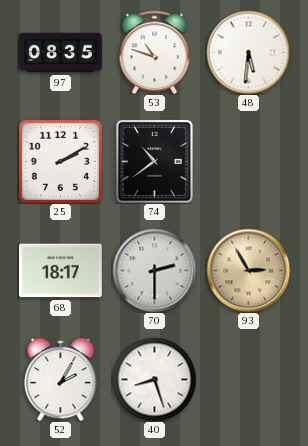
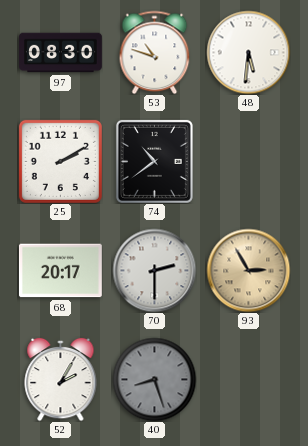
97: 08:35 -> 08:30 (61, 53)
68: 18:17 -> 20:17 (60, 271)
40 dial: white -> grey (154, 379)
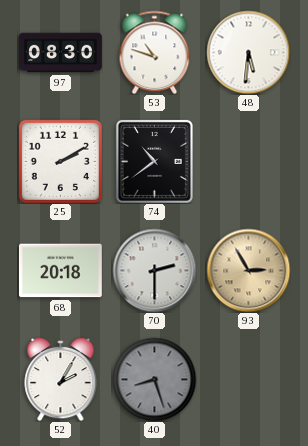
68: 20:17 -> 20:18 (60, 271)
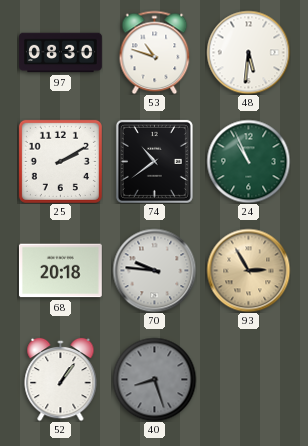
24: none -> 10:56 (248, 161)
70: 2:30 -> 9:46 (154, 270)
52: 2:05 -> 1:06 (61, 379)
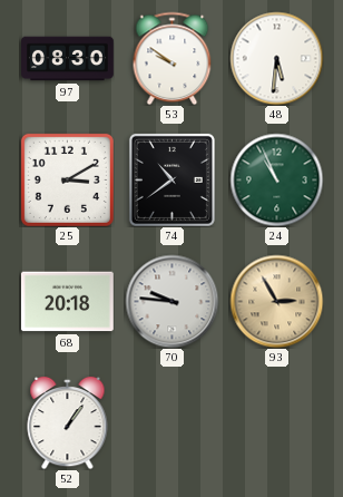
53: 10:48 -> 9:51 (173, 58)
25: 2:10 -> 3:10 (67, 179)
40: 8:27 -> none (154, 379)
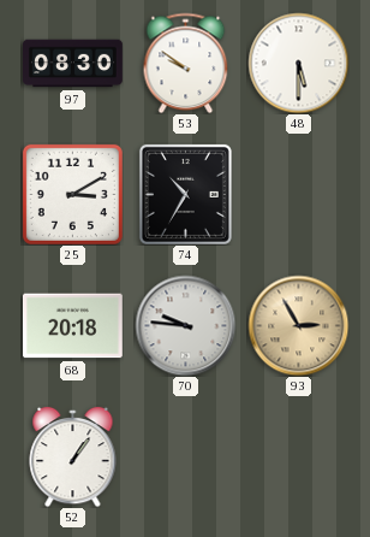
48: 5:31 -> 5:30 (298, 63)
74: 10:39 -> 10:35 (185, 194)
24: 10:56 -> none (276, 179)
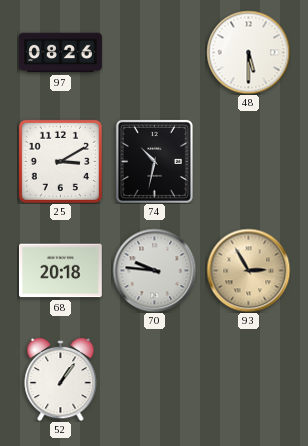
97: 08:30 -> 08:26 (61, 53)
53: 9:51 -> none (186, 63)
74: 10:35 -> 10:32 (154, 161)
